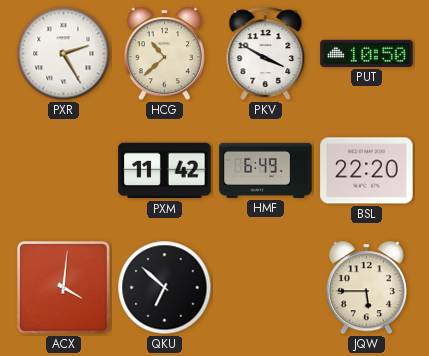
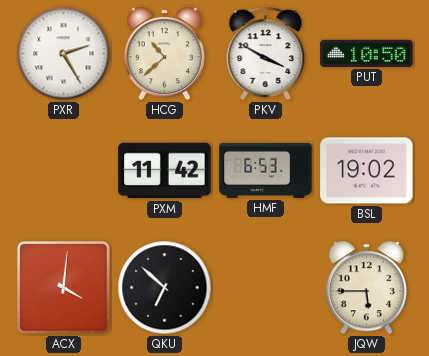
HMF: 6:49 -> 6:53 (266, 170)
BSL: 22:20 -> 19:02 (367, 171)
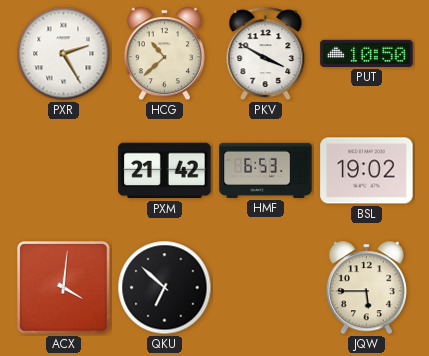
PXM: 11:42 -> 21:42 (165, 171)
